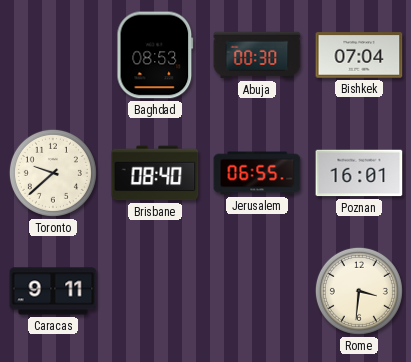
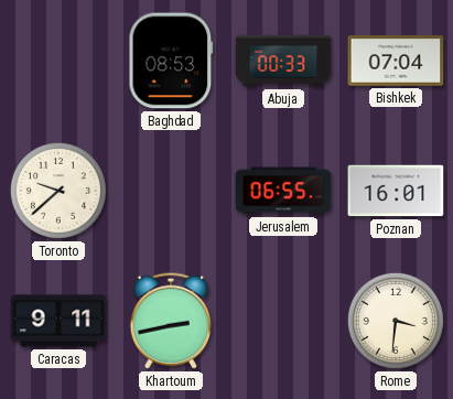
Abuja: 00:30 -> 00:33 (283, 61)
Brisbane: 08:40 -> none (155, 173)
Khartoum: none -> 2:43 (170, 321)
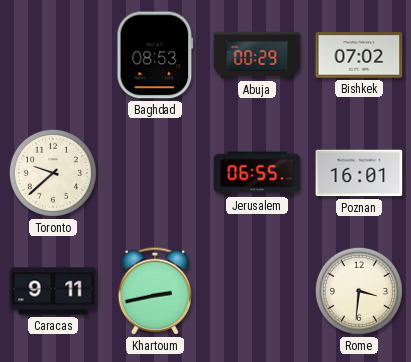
Abuja: 00:33 -> 00:29 (257, 55)
Bishkek: 07:04 -> 07:02 (359, 55)
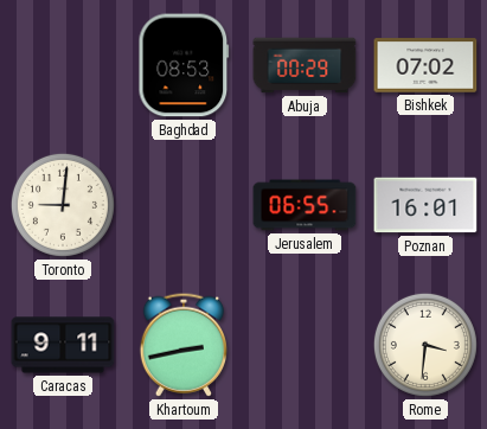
Toronto: 9:38 -> 9:01 (63, 205)
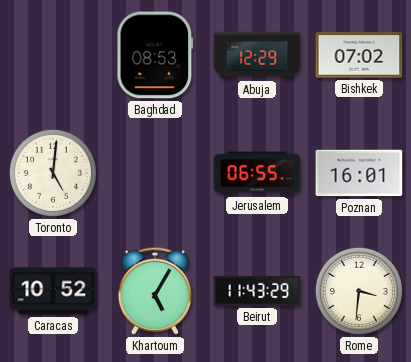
Abuja: 00:29 -> 12:29 (257, 55)
Toronto: 9:01 -> 5:01 (53, 173)
Caracas: 9:11 -> 10:52 (53, 291)
Khartoum: 2:43 -> 5:05 (154, 291)
Beirut: none -> 11:43 (257, 291)
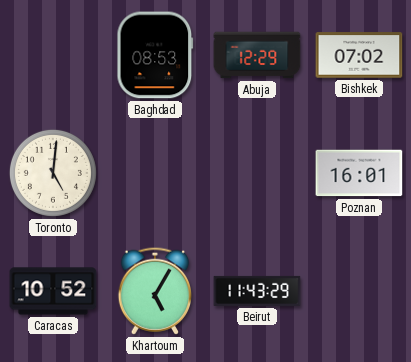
Jerusalem: 06:55 -> none (257, 173)
Rome: 3:31 -> none (359, 291)
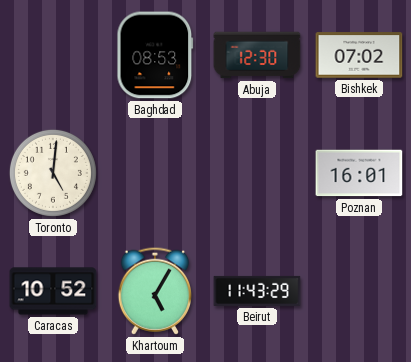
Abuja: 12:29 -> 12:30 (257, 55)
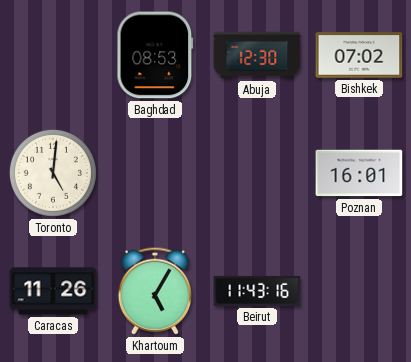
Caracas: 10:52 -> 11:26 (53, 291)
Beirut: 11:43:29 -> 11:43:16 (257, 291)
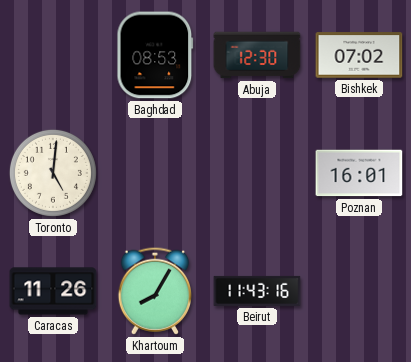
Khartoum: 5:05 -> 8:05 (154, 291)
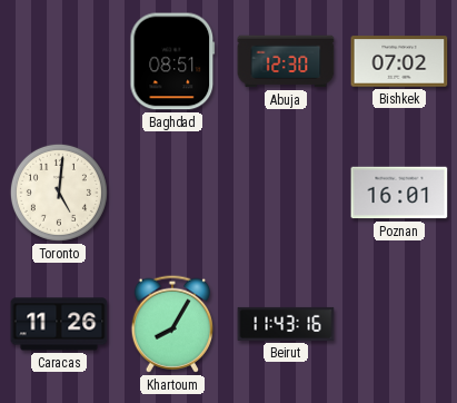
Baghdad: 08:53 -> 08:51 (172, 61)
